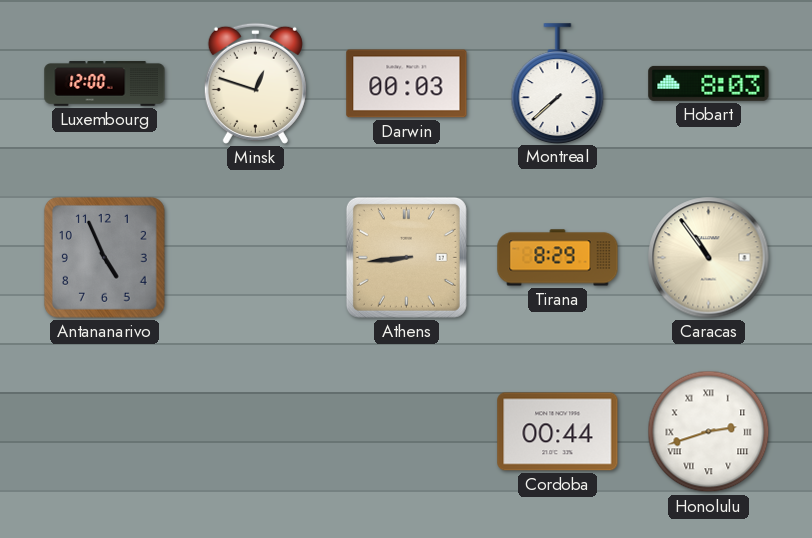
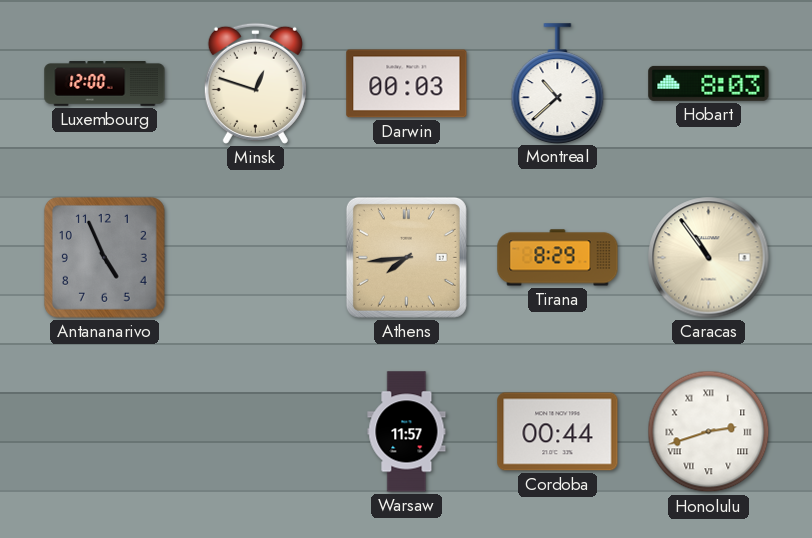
Montreal: 7:38 -> 10:38 (558, 83)
Athens: 8:44 -> 7:44 (406, 257)
Warsaw: none -> 11:57 (407, 432)
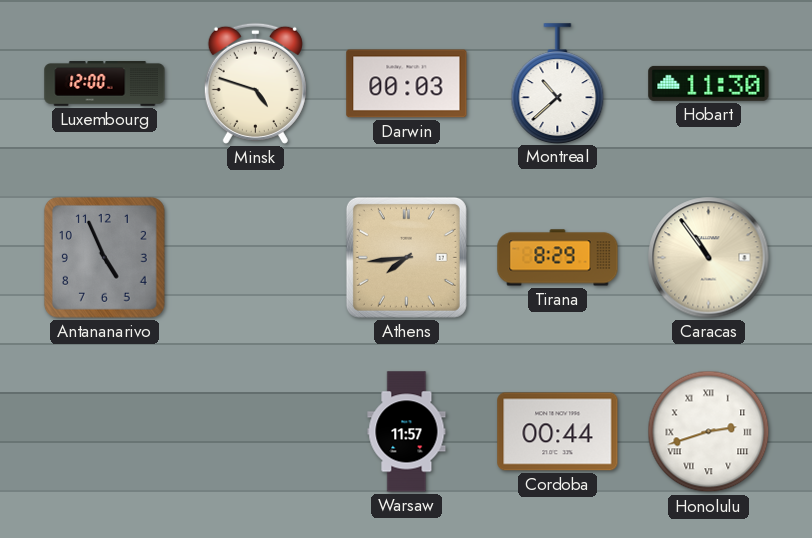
Minsk: 12:48 -> 4:48 (255, 83)
Hobart: 8:03 -> 11:30 (709, 83)
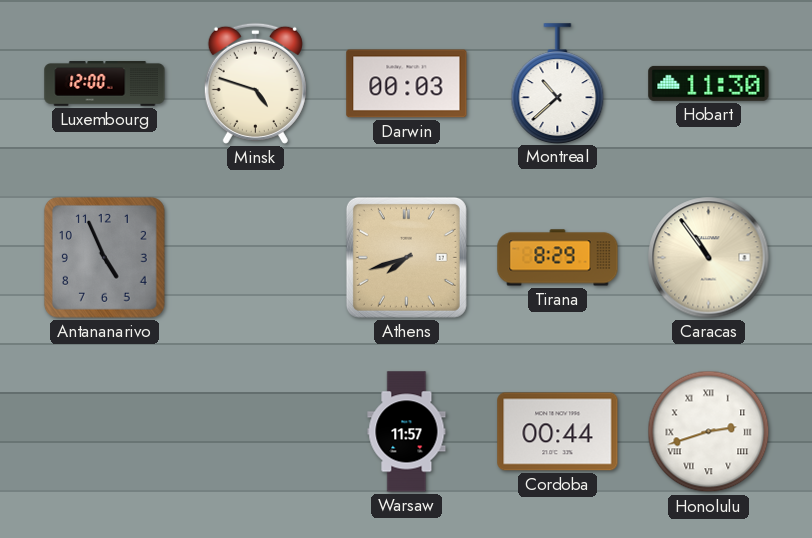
Athens: 7:44 -> 7:42 (406, 257)
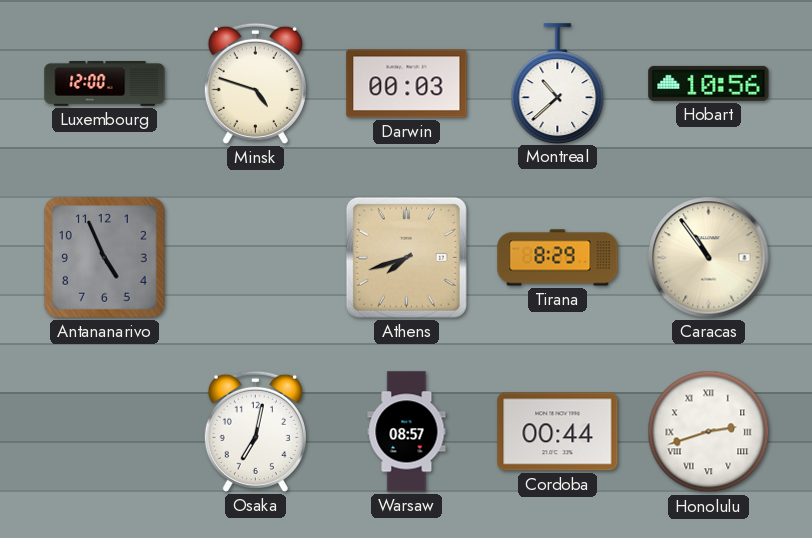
Hobart: 11:30 -> 10:56 (709, 83)
Osaka: none -> 7:02 (255, 431)
Warsaw: 11:57 -> 08:57 (407, 432)
